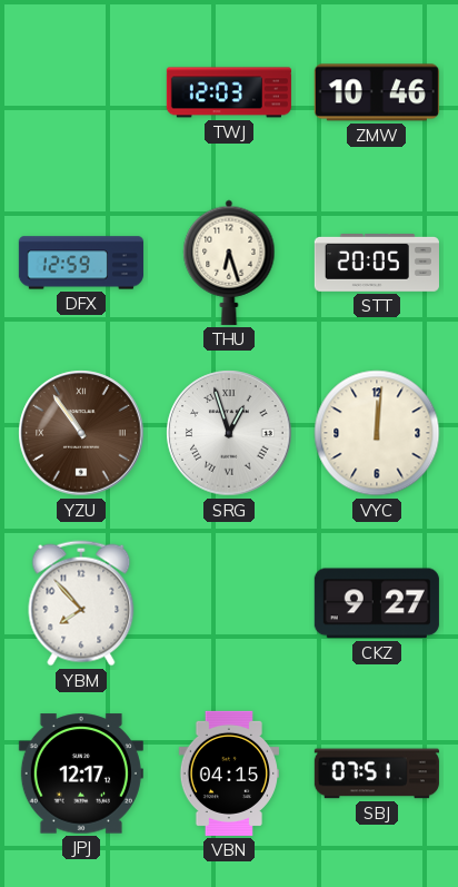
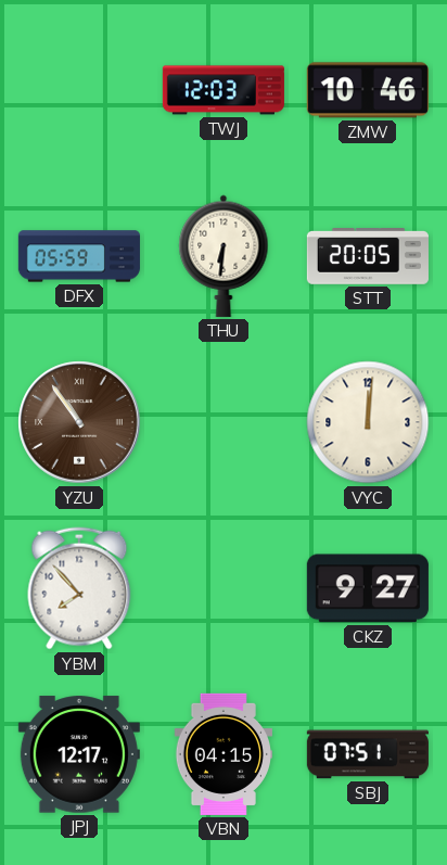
DFX: 12:59 -> 05:59 (79, 256)
THU: 6:27 -> 6:31 (224, 256)
SRG: 12:57 -> none (229, 433)
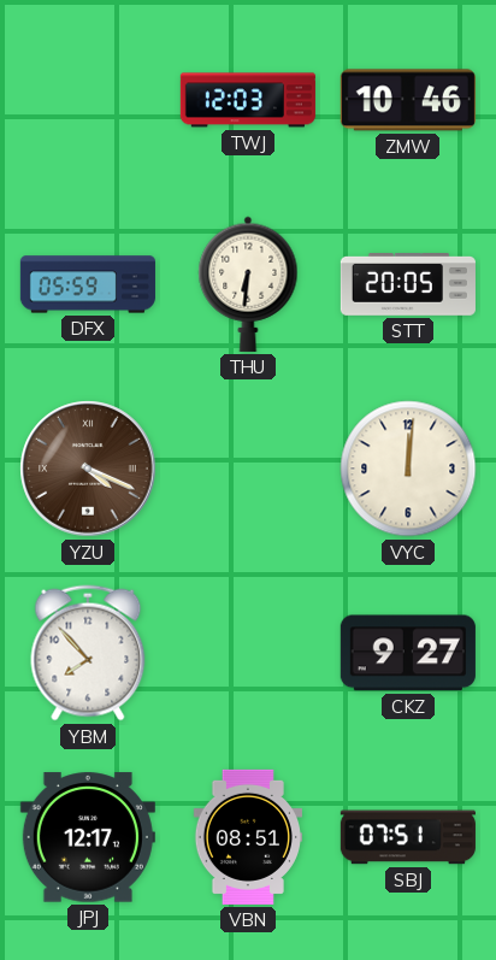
YZU: 10:54 -> 4:19 (88, 469)
VBN: 04:15 -> 08:51 (247, 837)
